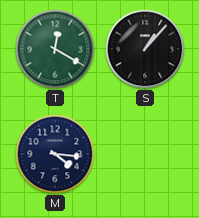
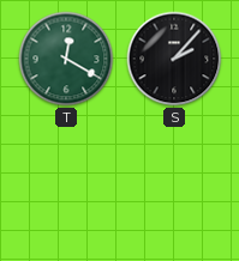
S: 1:07 -> 2:07 (174, 59)
M: 4:16 -> none (55, 154)
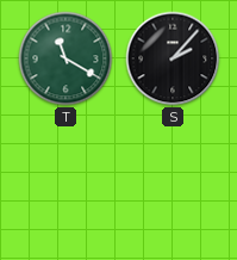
T: 12:20 -> 11:20 (66, 58)
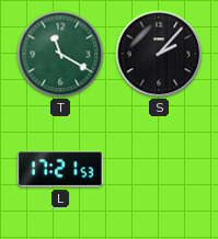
L: none -> 17:21 (60, 169)
